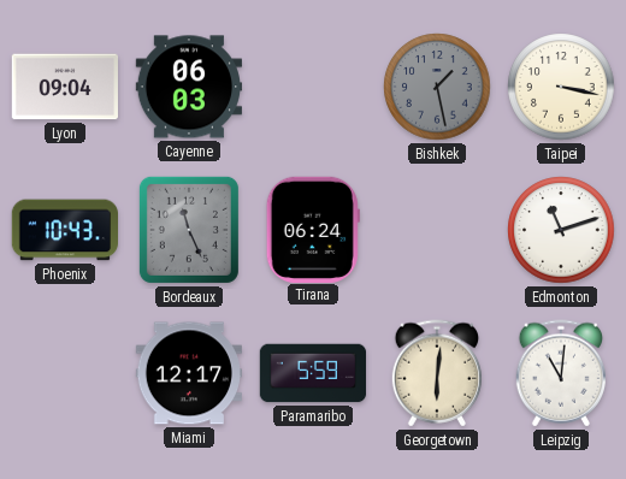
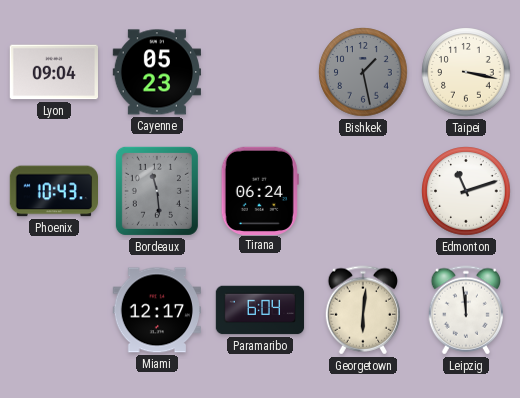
Cayenne: 06:03 -> 05:23 (156, 72)
Bordeaux: 11:26 -> 11:29 (157, 191)
Paramaribo: 5:59 -> 6:04 (260, 310)
Leipzig: 11:01 -> 11:59 (465, 310)
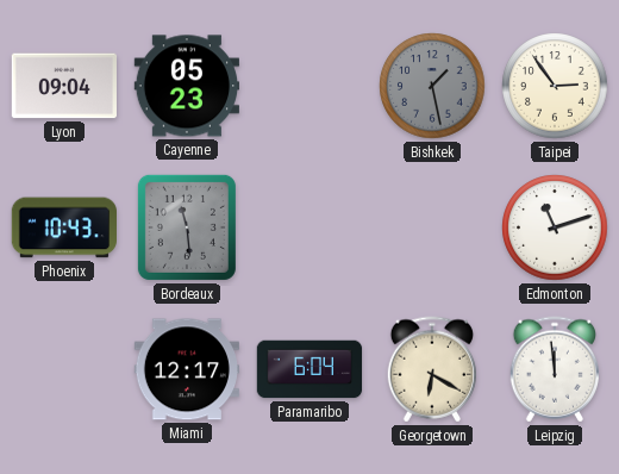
Taipei: 3:17 -> 2:54 (555, 86)
Tirana: 06:24 -> none (260, 190)
Georgetown: 6:01 -> 6:20 (431, 369)
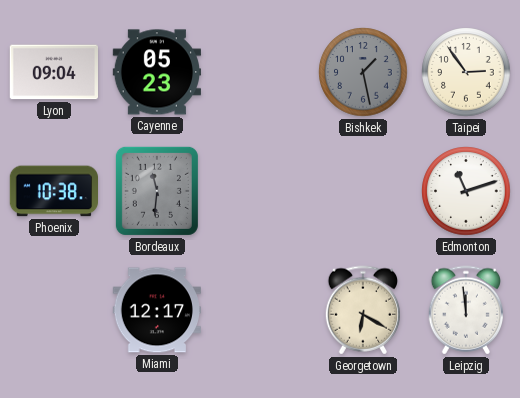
Phoenix: 10:43 -> 10:38 (53, 191)
Bordeaux: 11:29 -> 11:31 (157, 191)
Paramaribo: 6:04 -> none (309, 369)
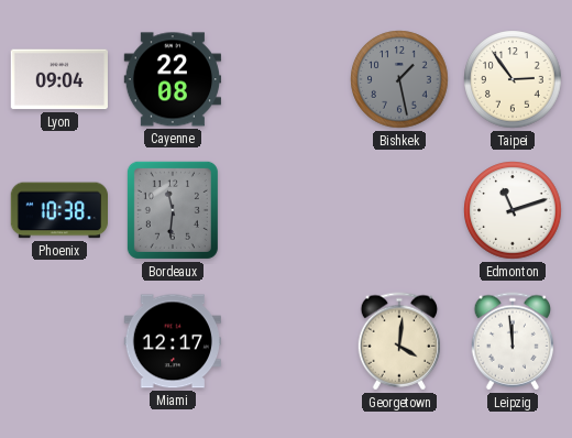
Cayenne: 05:23 -> 22:08 (172, 79)
Georgetown: 6:20 -> 4:01 (398, 341)
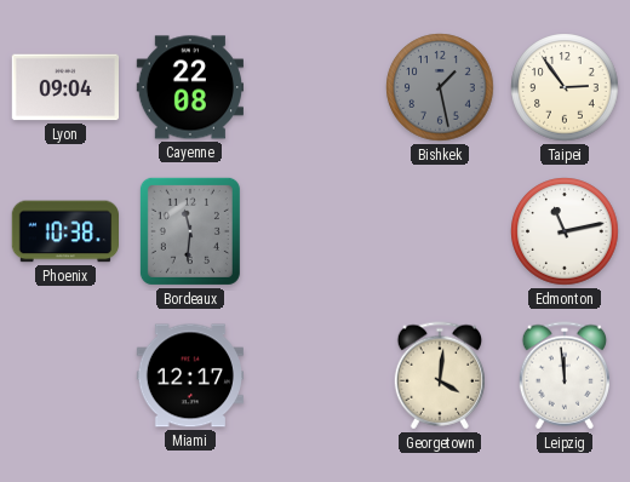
Edmonton: 11:12 -> 11:13 (565, 231)
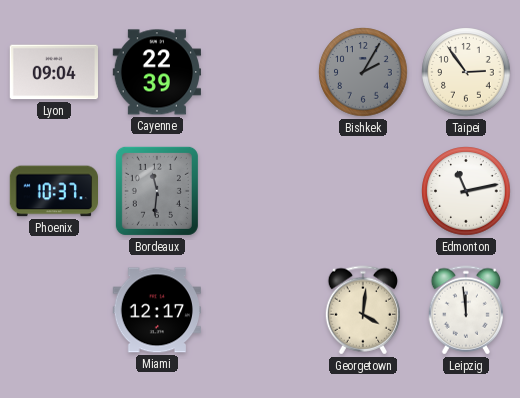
Cayenne: 22:08 -> 22:39 (156, 72)
Bishkek: 1:28 -> 2:05 (363, 72)
Phoenix: 10:38 -> 10:37 (53, 191)
